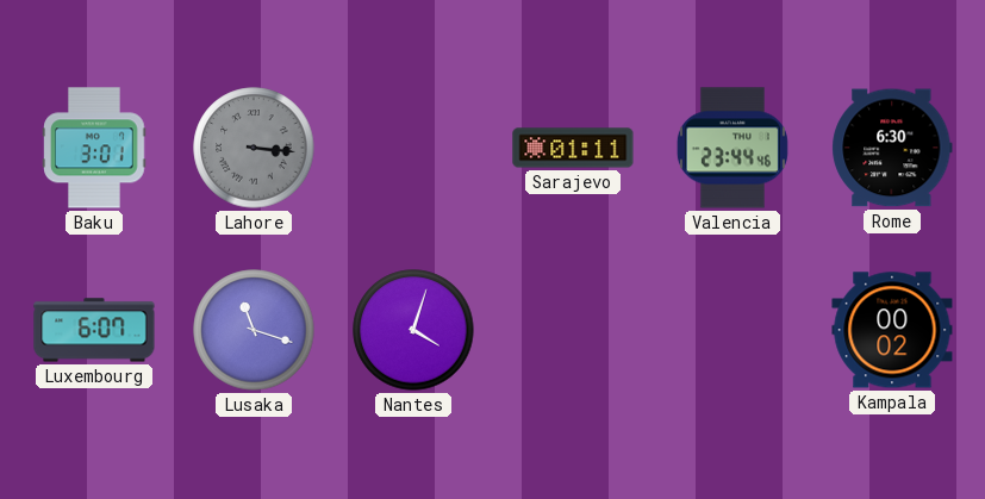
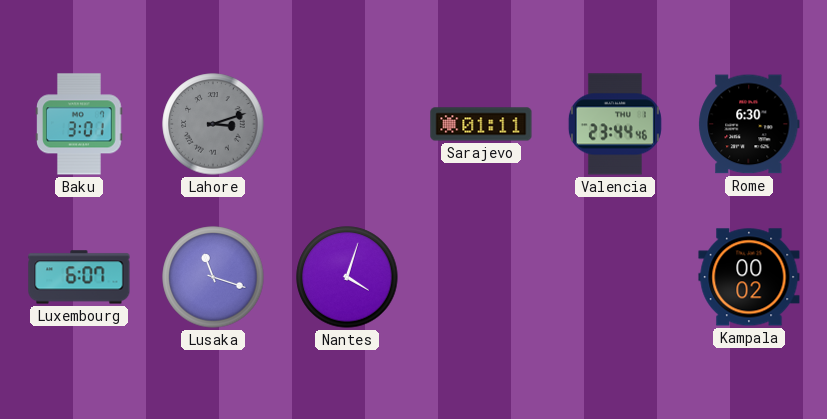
Lahore: 3:16 -> 3:12 (213, 124)
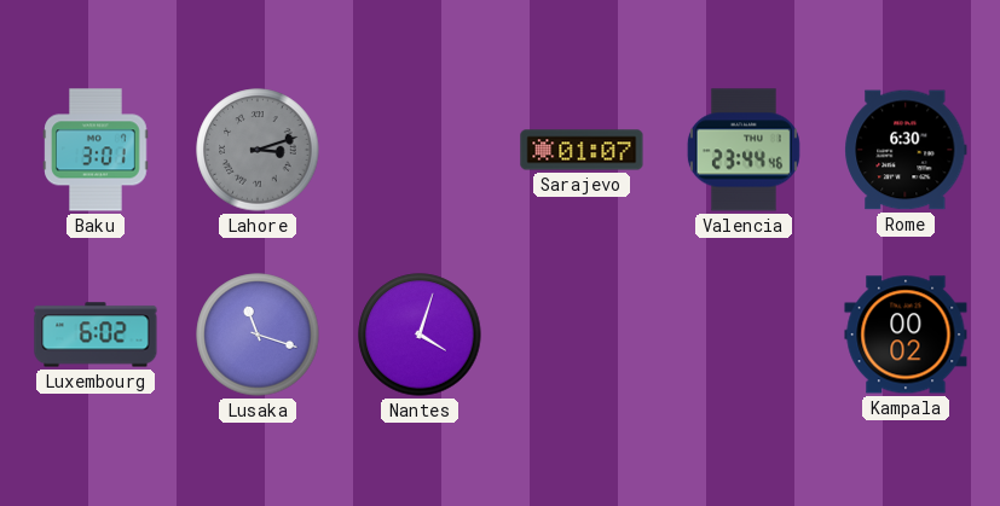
Sarajevo: 01:11 -> 01:07 (582, 150)
Luxembourg: 6:07 -> 6:02 (96, 335)
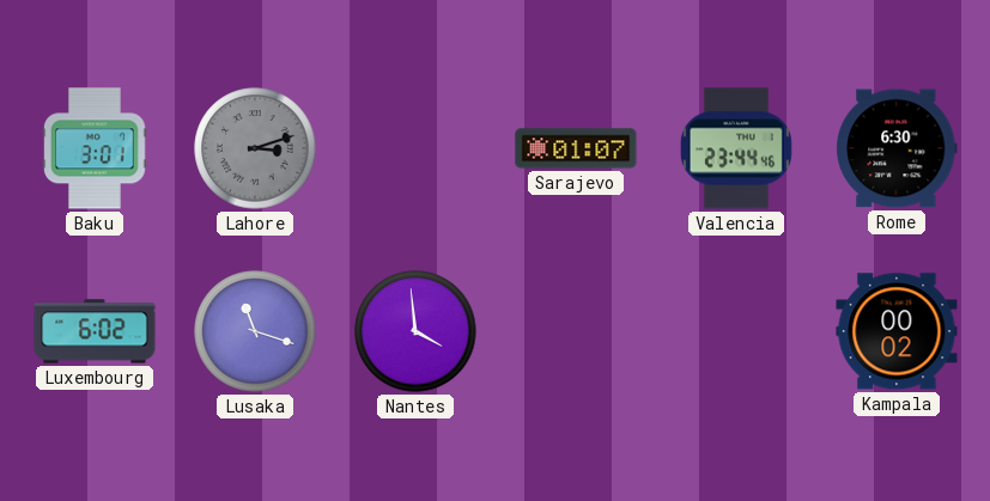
Nantes: 4:03 -> 3:59 (415, 331)
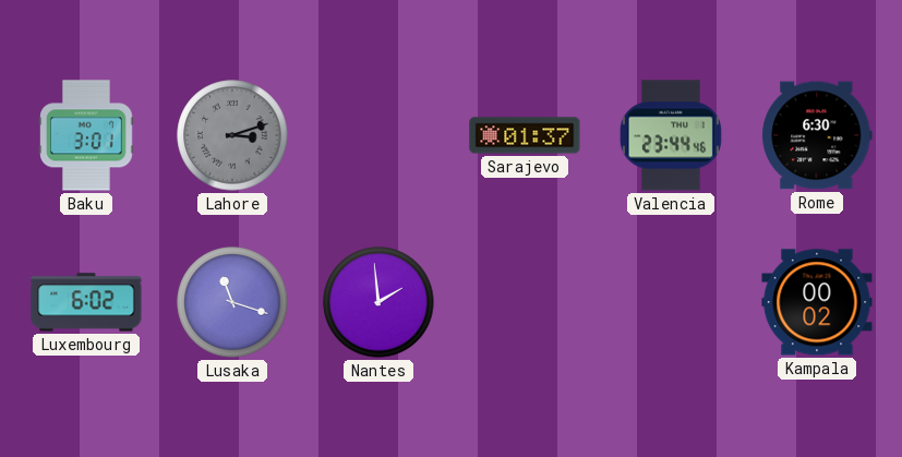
Sarajevo: 01:07 -> 01:37 (525, 135)
Nantes: 3:59 -> 1:59 (378, 302)
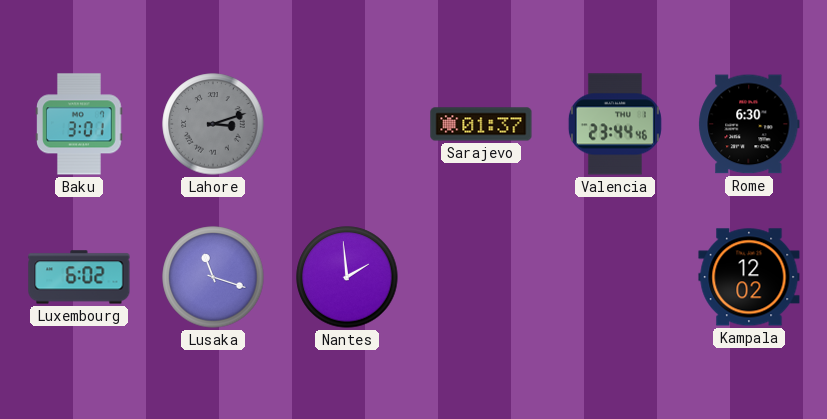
Kampala: 00:02 -> 12:02 (749, 277)
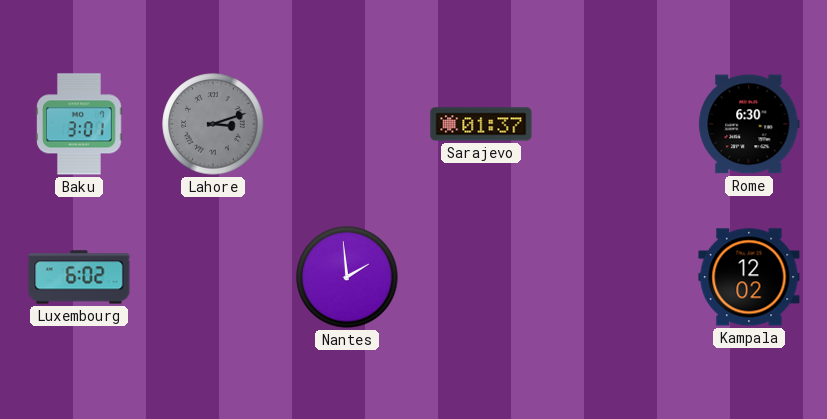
Valencia: 23:44 -> none (615, 124)
Lusaka: 11:18 -> none (213, 277)
